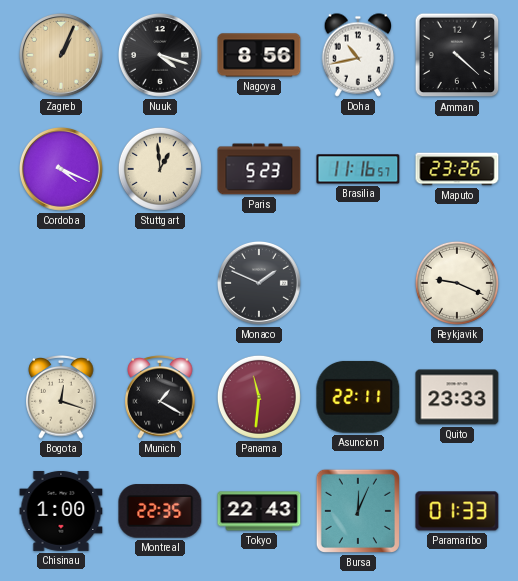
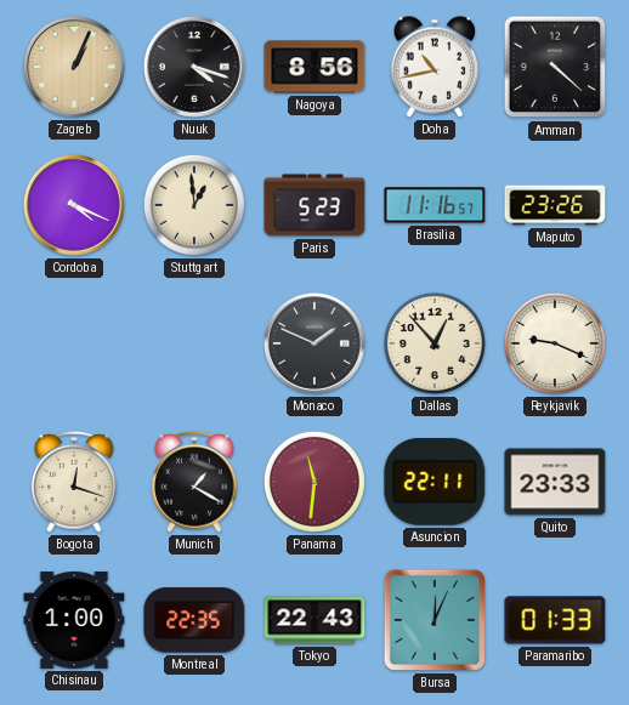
Dallas: none -> 12:53 (435, 343)
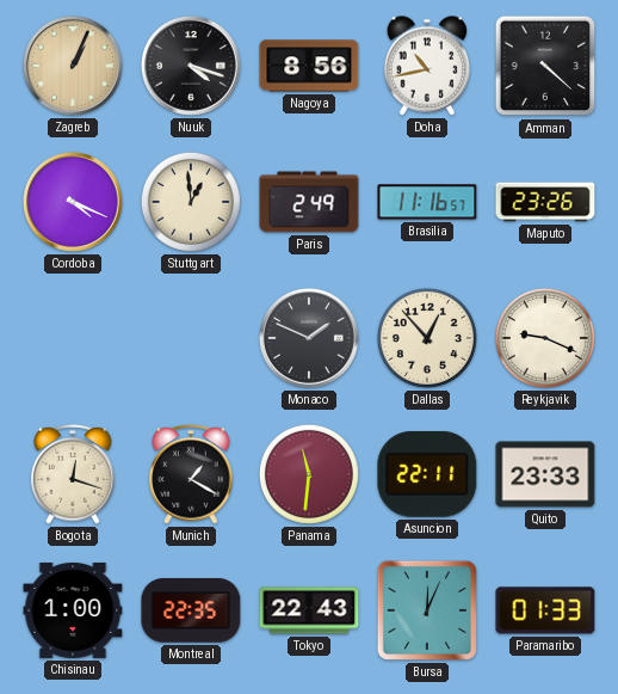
Paris: 5:23 -> 2:49 (309, 202)
